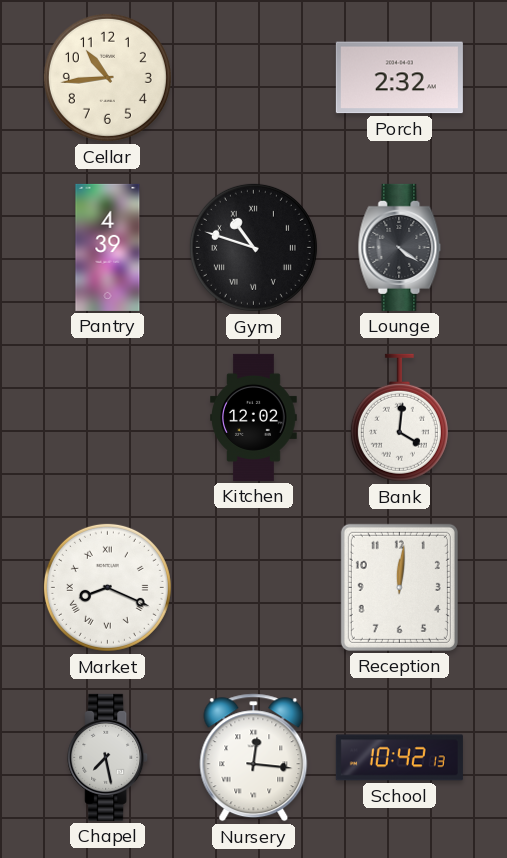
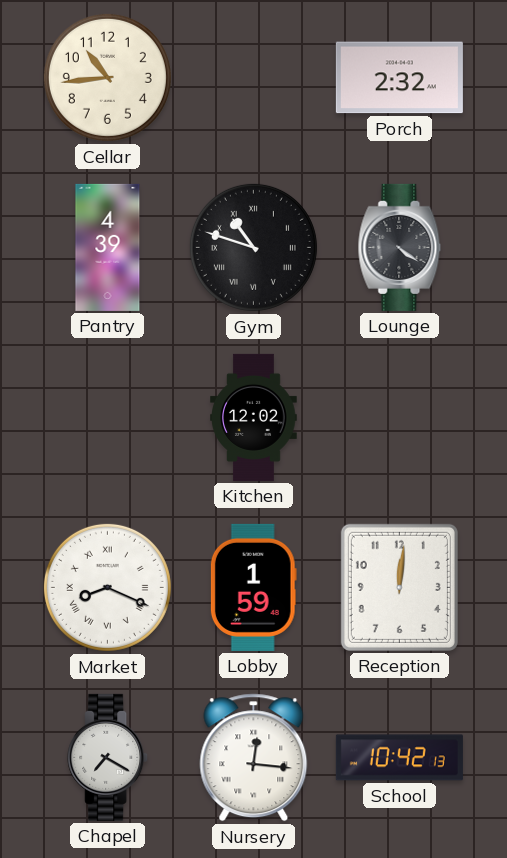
Bank: 4:01 -> none (399, 418)
Lobby: none -> 1:59 (253, 587)
Chapel: 7:28 -> 7:20 (108, 757)
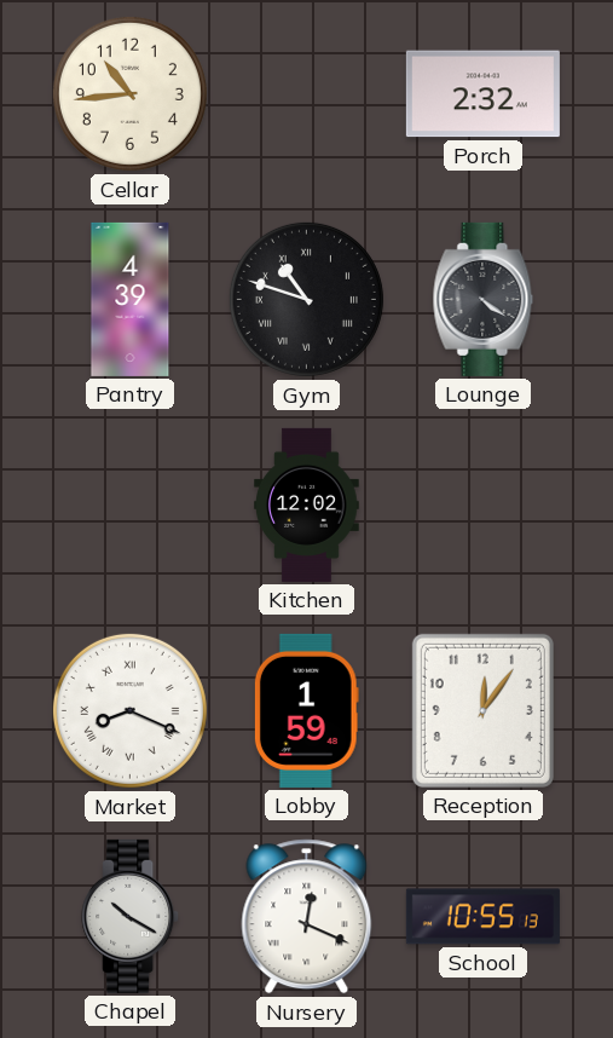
Reception: 12:01 -> 12:06 (482, 710)
Chapel: 7:20 -> 10:20 (131, 916)
Nursery: 12:16 -> 12:19 (307, 917)
School: 10:42 -> 10:55 (482, 917)
